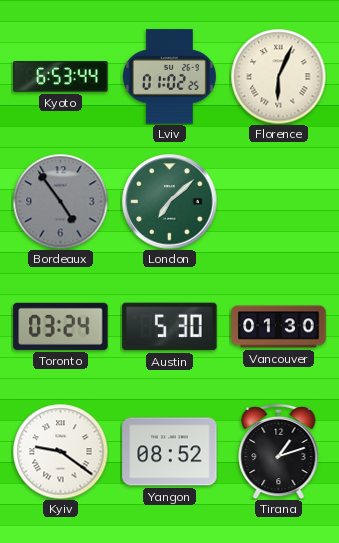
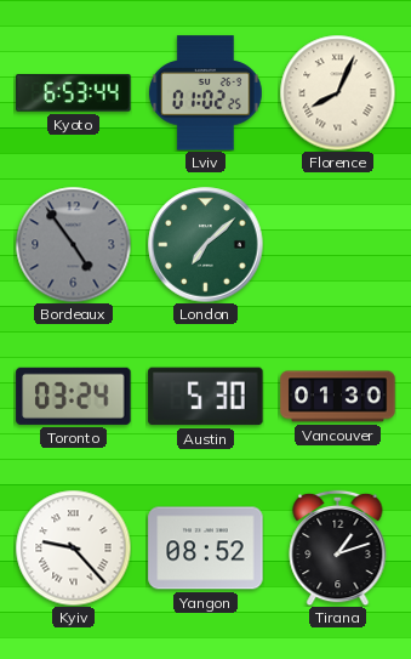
Florence: 6:04 -> 8:04 (337, 92)
Kyiv: 9:21 -> 9:23 (73, 547)
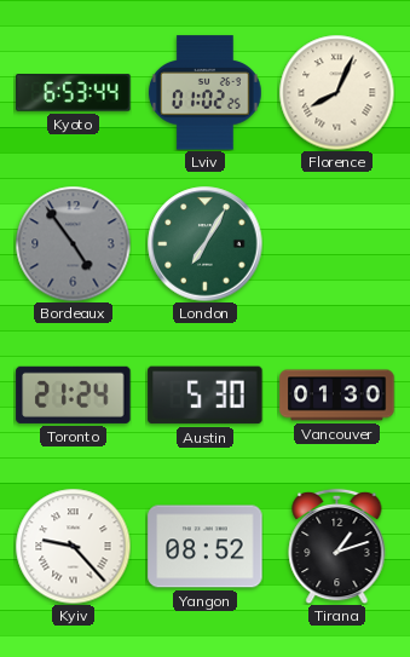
London: 7:08 -> 7:05 (206, 244)
Toronto: 03:24 -> 21:24 (74, 394)
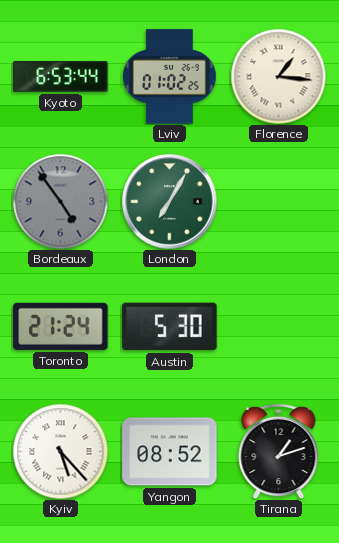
Florence: 8:04 -> 1:16 (278, 76)
Vancouver: 01:30 -> none (337, 396)
Kyiv: 9:23 -> 5:23 (60, 451)
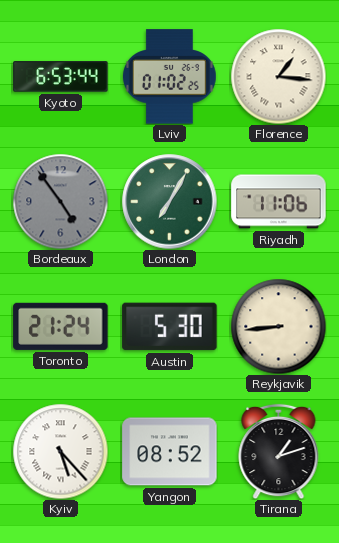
Riyadh: none -> 11:06 (279, 202)
Reykjavik: none -> 8:44 (278, 326)
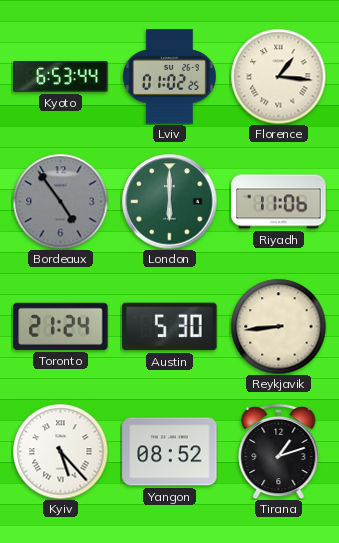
London: 7:05 -> 6:00 (170, 202)
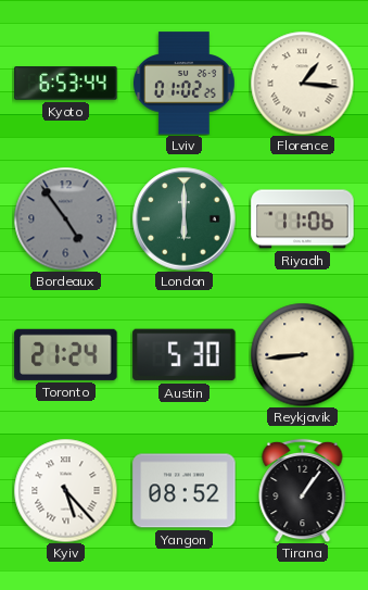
Tirana: 1:12 -> 1:06 (303, 490)
